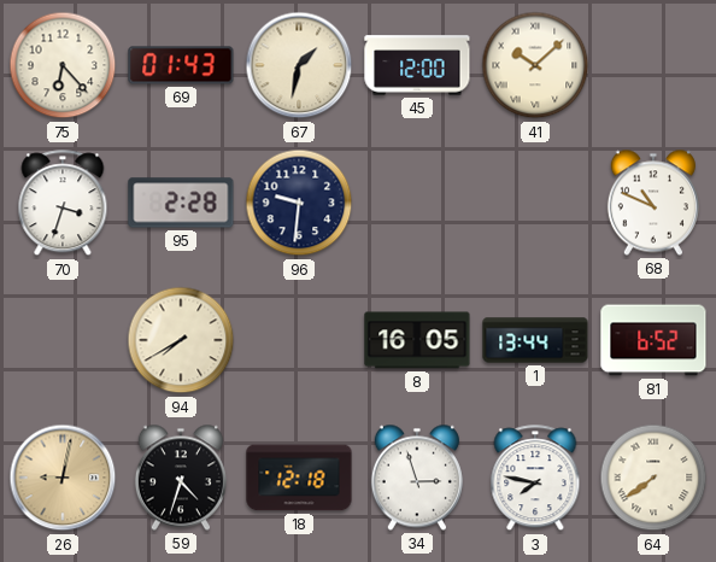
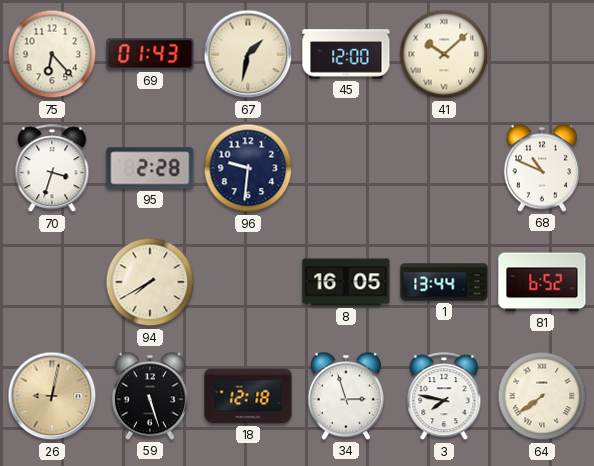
59: 4:33 -> 5:27 (150, 396)
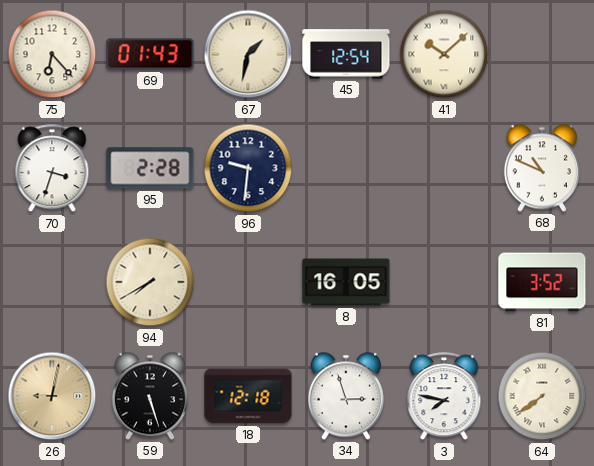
45: 12:00 -> 12:54 (346, 54)
1: 13:44 -> none (444, 282)
81: 6:52 -> 3:52 (542, 282)
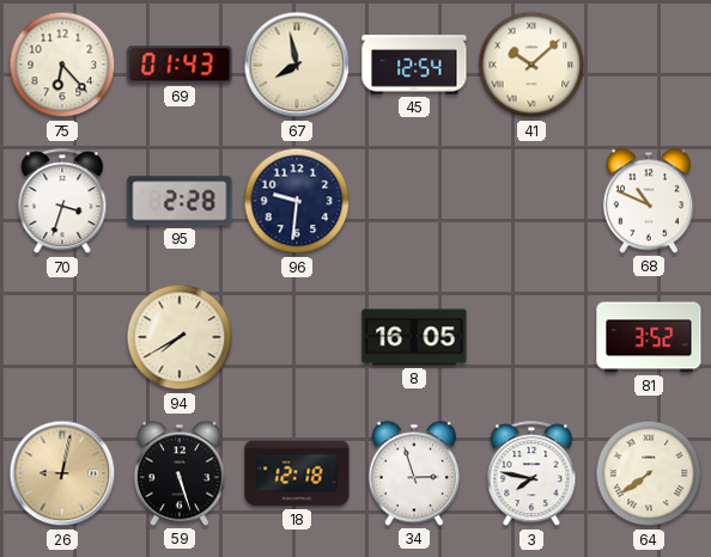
67: 1:32 -> 7:58 (297, 65)
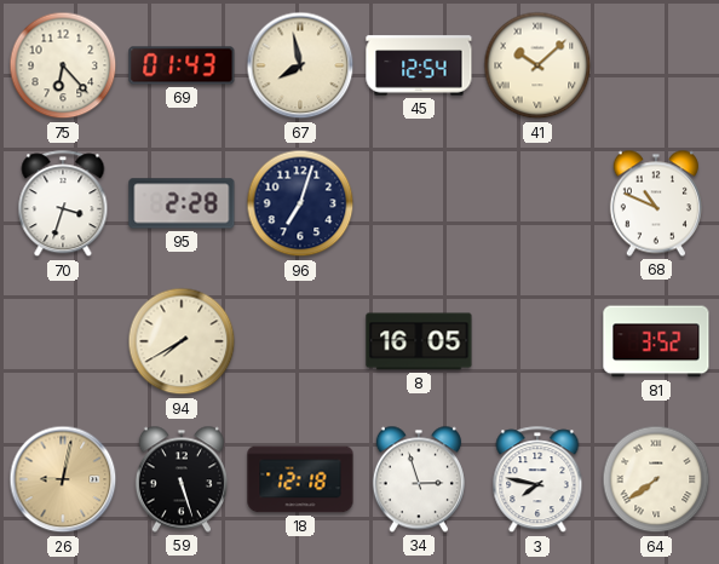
96: 9:31 -> 7:03 (300, 203)
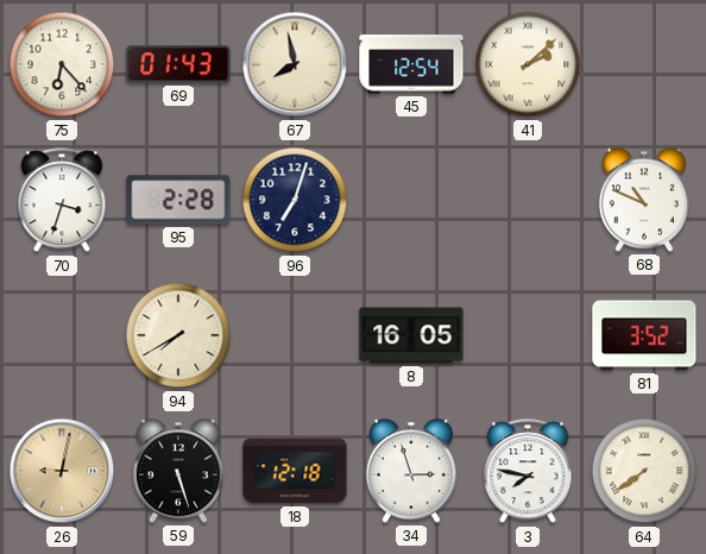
41: 10:08 -> 2:08 (528, 64)
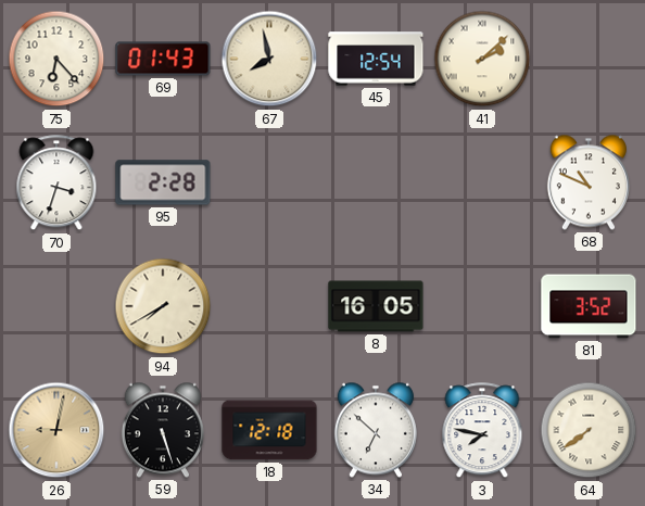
96: 7:03 -> none (295, 200)
34: 2:57 -> 6:52 (376, 430)
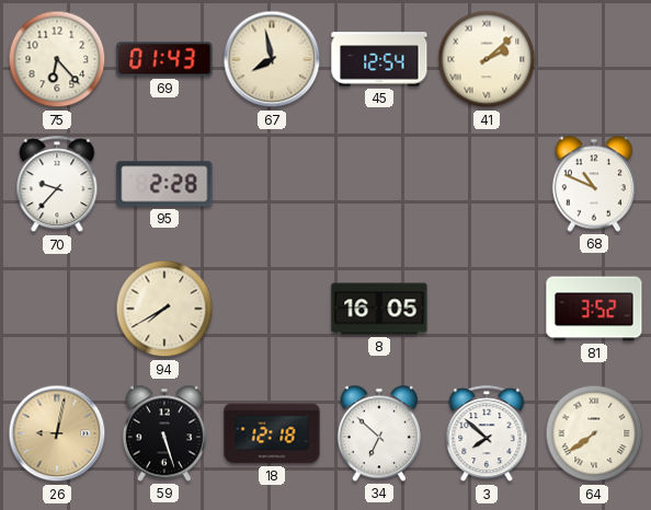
70: 3:33 -> 9:37 (57, 185)
3: 7:47 -> 7:52 (487, 434)
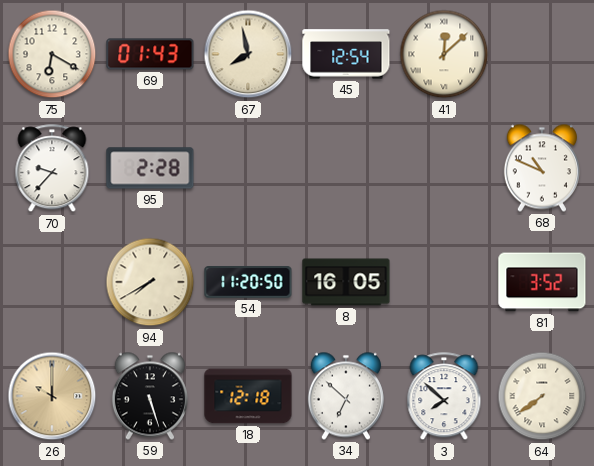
75: 6:23 -> 6:20 (52, 54)
41: 2:08 -> 12:08 (444, 54)
54: none -> 11:20 (248, 283)
26: 9:02 -> 10:00 (52, 396)
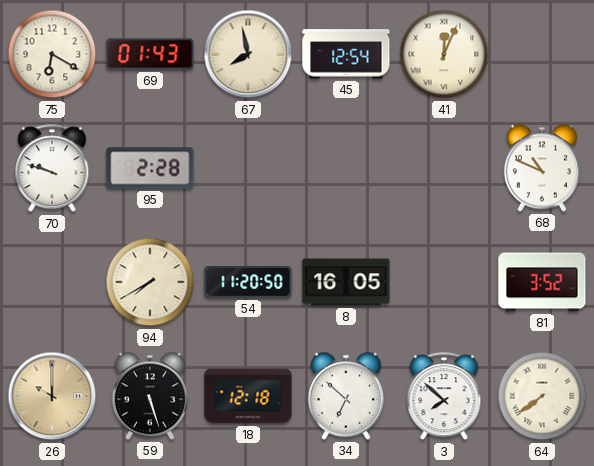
41: 12:08 -> 12:04 (444, 54)
70: 9:37 -> 9:48 (52, 169)
